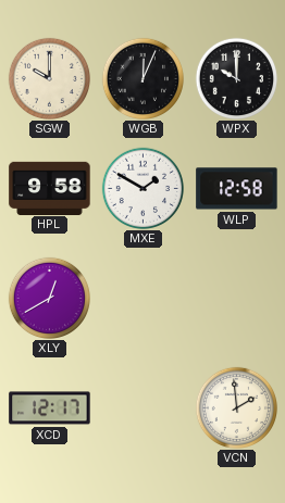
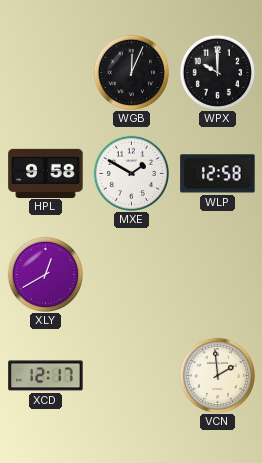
SGW: 10:00 -> none (49, 78)
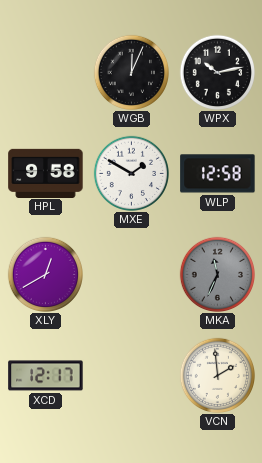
WPX: 10:00 -> 10:13 (217, 72)
MKA: none -> 11:34 (217, 274)
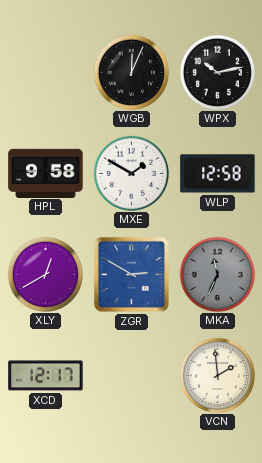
ZGR: none -> 2:50 (131, 274)
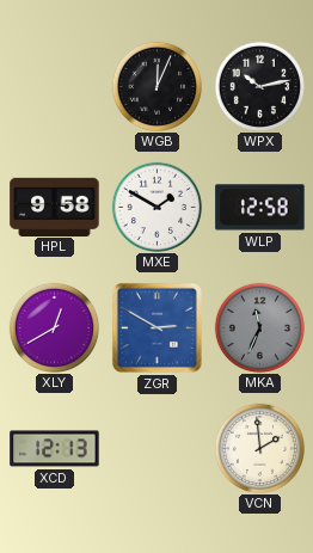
XCD: 12:17 -> 12:13 (55, 449)
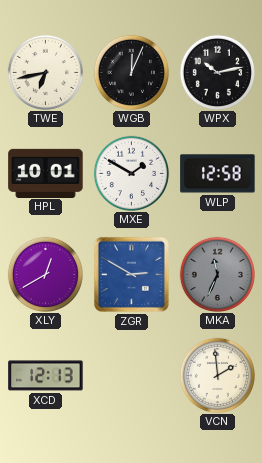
TWE: none -> 6:43 (45, 72)
HPL: 9:58 -> 10:01 (46, 173)
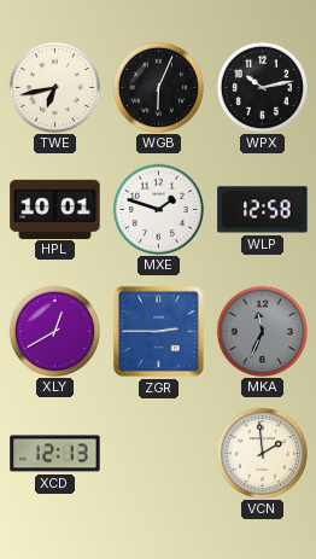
WGB: 12:04 -> 6:04 (158, 87)
MXE: 1:50 -> 1:48 (158, 209)
ZGR: 2:50 -> 2:45 (158, 331)
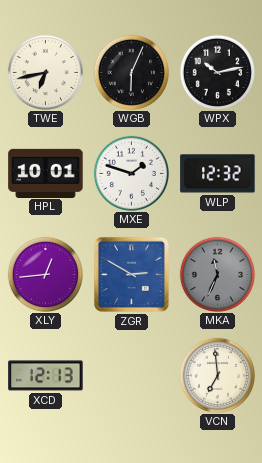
WLP: 12:58 -> 12:32 (218, 174)
XLY: 12:40 -> 12:44 (45, 274)
ZGR: 2:45 -> 2:50 (131, 274)
VCN: 1:59 -> 6:59 (217, 375)
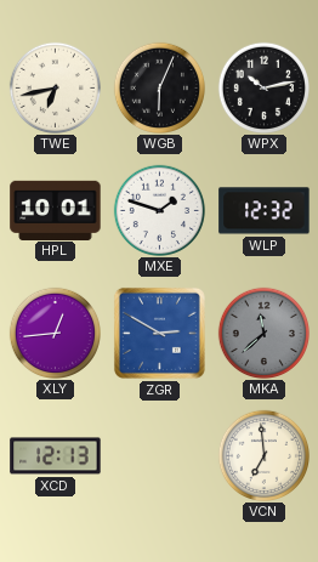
MKA: 11:34 -> 11:38 (263, 333)
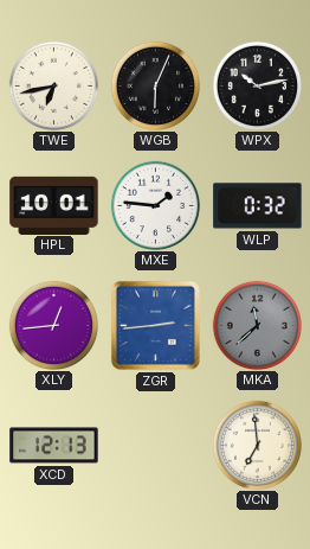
MXE: 1:48 -> 1:46 (155, 205)
WLP: 12:32 -> 0:32 (258, 206)
ZGR: 2:50 -> 2:44 (155, 325)
